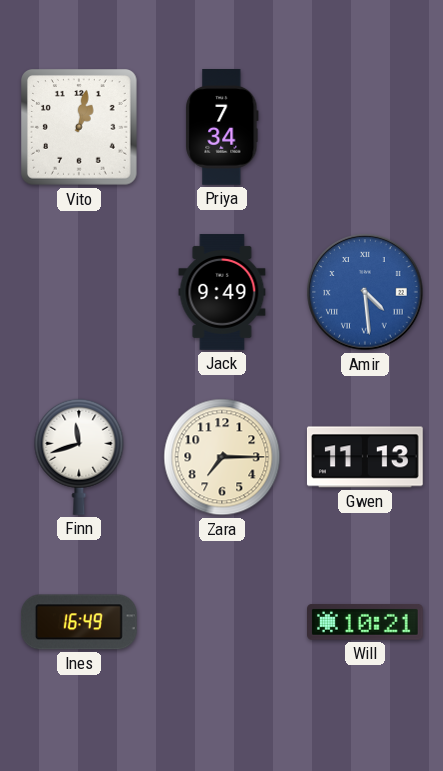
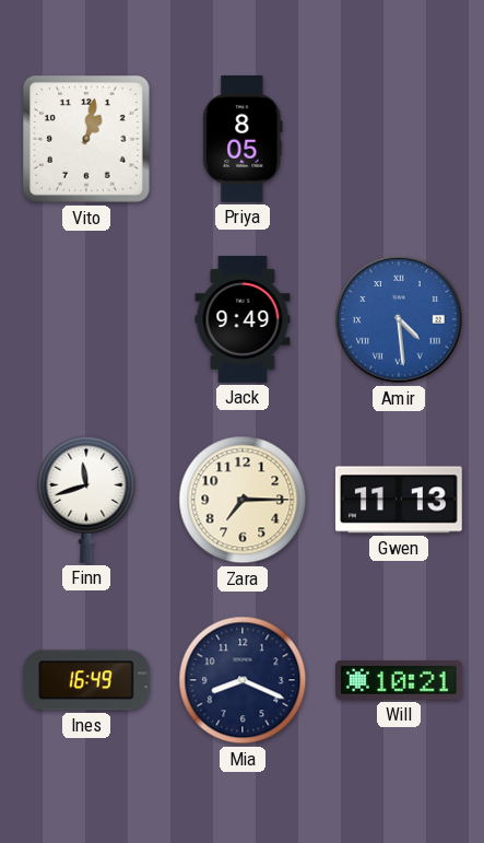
Priya: 7:34 -> 8:05 (243, 140)
Mia: none -> 8:19 (243, 680)
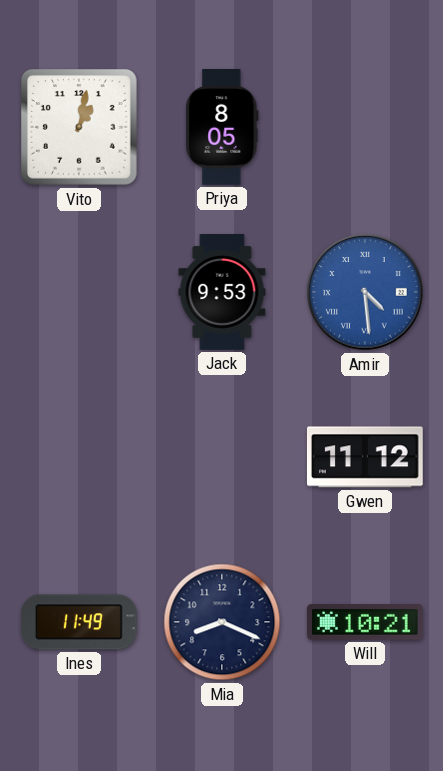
Jack: 9:49 -> 9:53 (222, 292)
Finn: 11:42 -> none (86, 500)
Zara: 7:15 -> none (243, 500)
Gwen: 11:13 -> 11:12 (365, 457)
Ines: 16:49 -> 11:49 (79, 622)
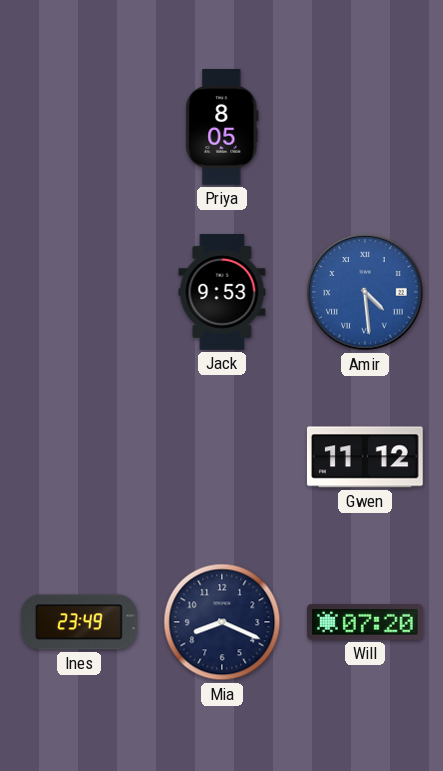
Vito: 1:02 -> none (79, 127)
Ines: 11:49 -> 23:49 (79, 622)
Will: 10:21 -> 07:20 (366, 623)
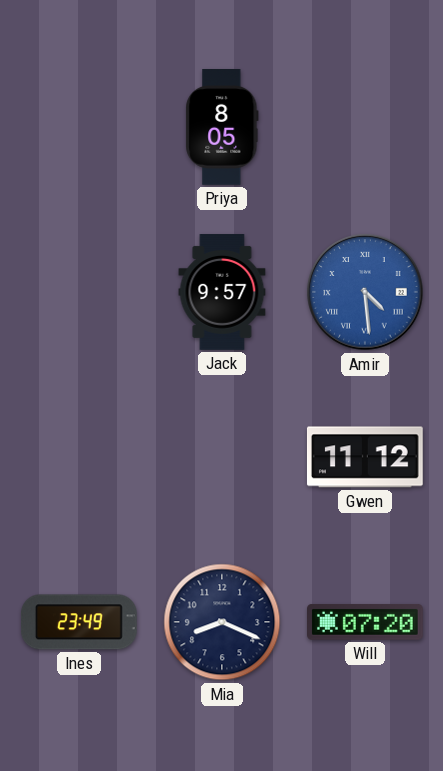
Jack: 9:53 -> 9:57 (222, 292)
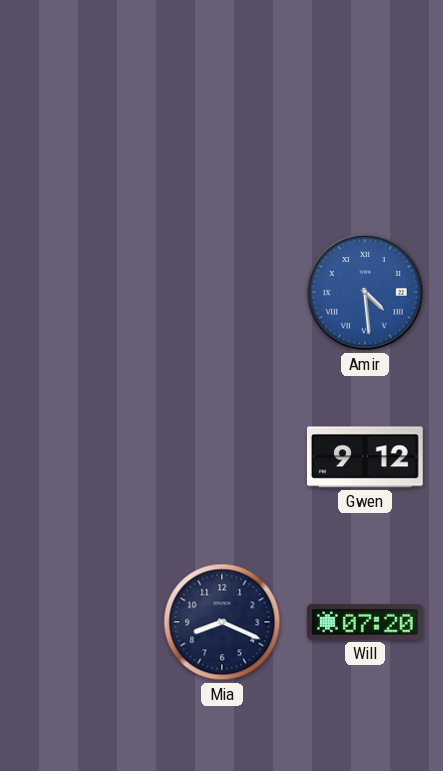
Priya: 8:05 -> none (222, 128)
Jack: 9:57 -> none (222, 292)
Gwen: 11:12 -> 9:12 (365, 457)
Ines: 23:49 -> none (79, 622)
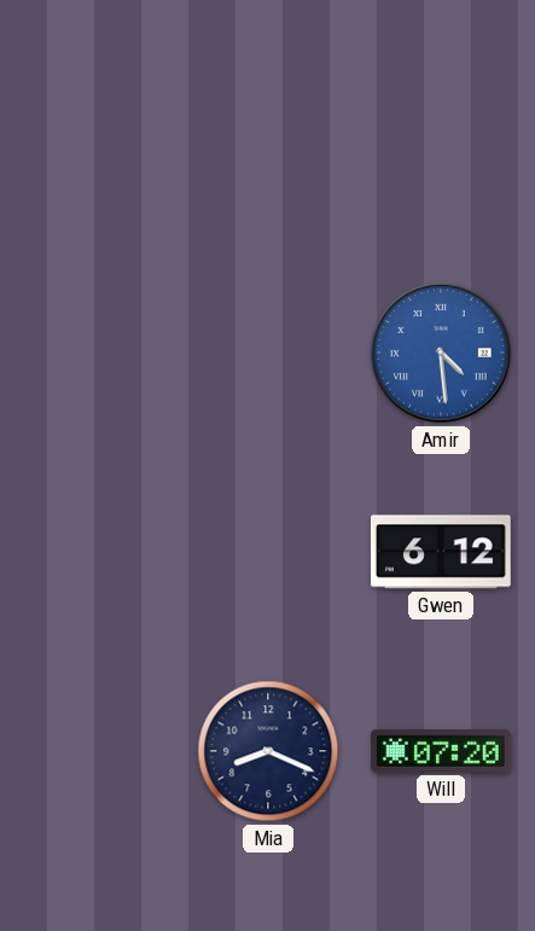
Gwen: 9:12 -> 6:12 (441, 552)
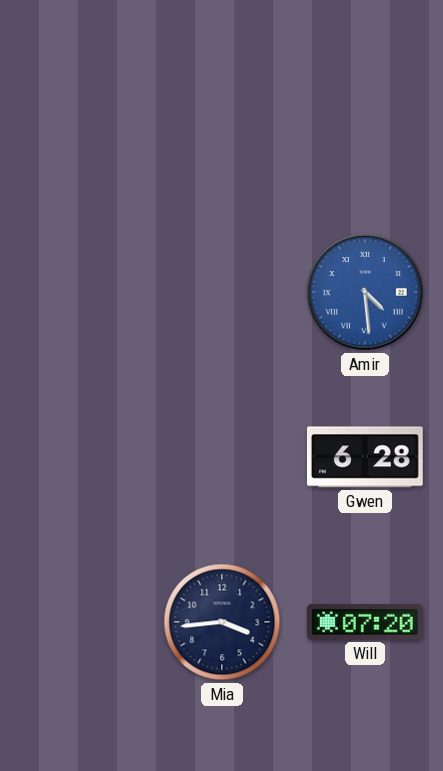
Gwen: 6:12 -> 6:28 (365, 457)
Mia: 8:19 -> 3:44 (222, 622)
